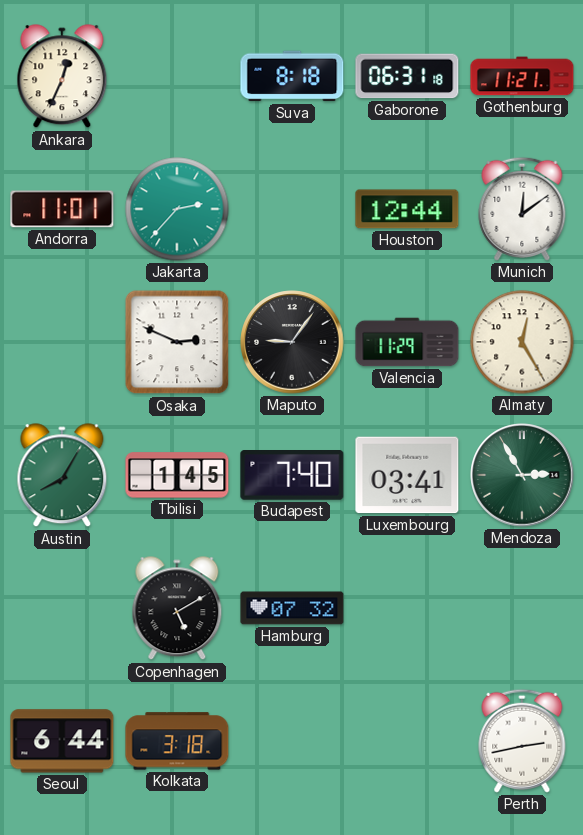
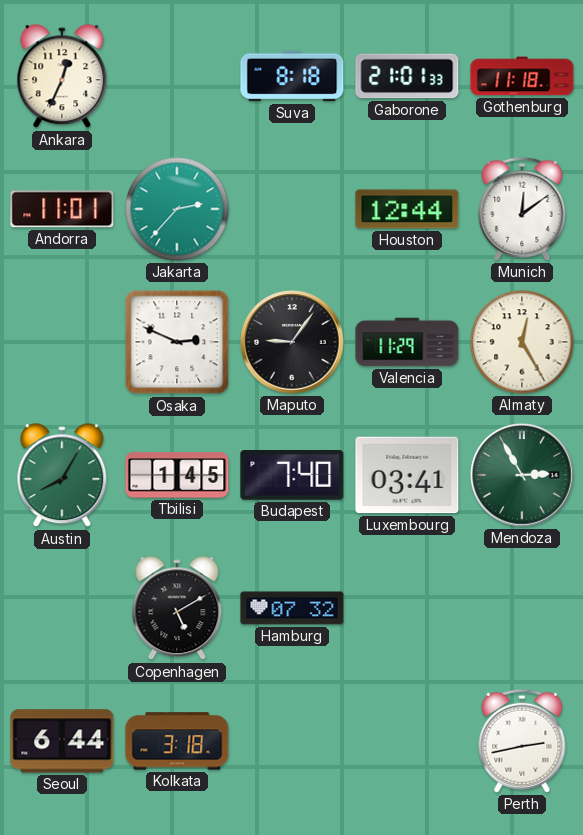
Gaborone: 06:31 -> 21:01 (407, 76)
Gothenburg: 11:21 -> 11:18 (522, 76)
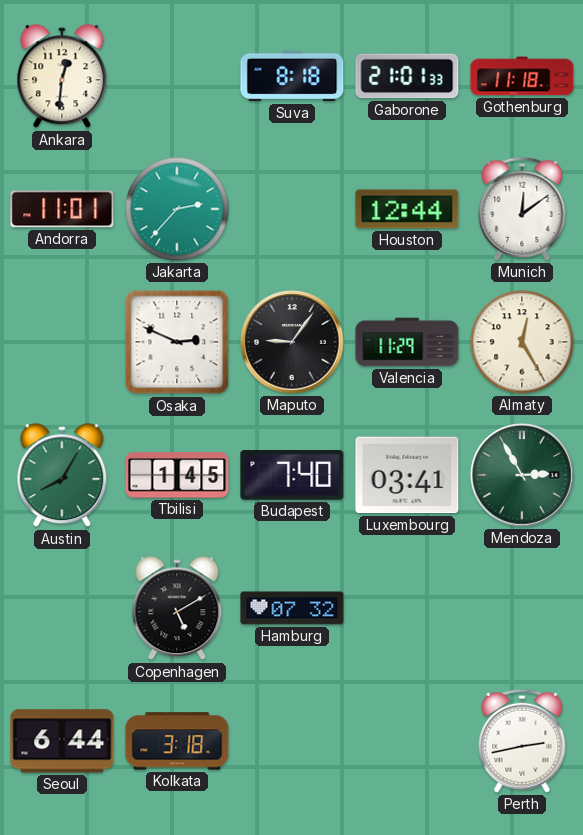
Ankara: 12:34 -> 12:31 (62, 77)
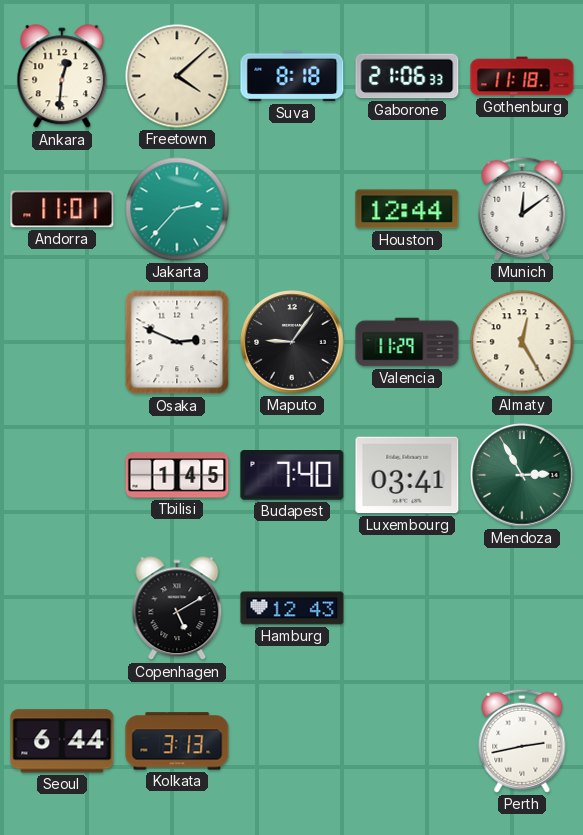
Freetown: none -> 4:08 (177, 76)
Gaborone: 21:01 -> 21:06 (407, 76)
Austin: 8:05 -> none (62, 476)
Hamburg: 07:32 -> 12:43 (292, 608)
Kolkata: 3:18 -> 3:13 (177, 741)
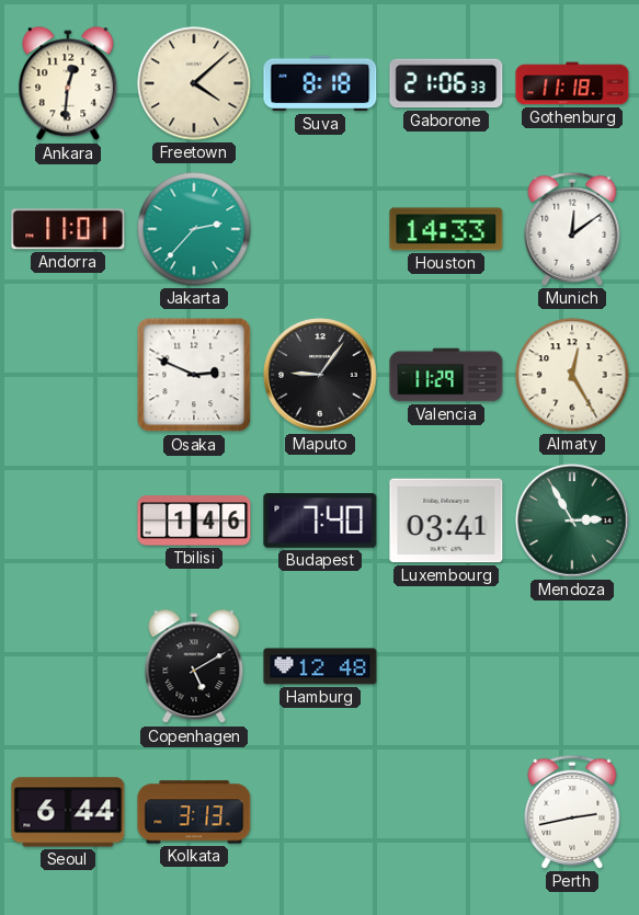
Houston: 12:44 -> 14:33 (446, 229)
Tbilisi: 1:45 -> 1:46 (194, 521)
Hamburg: 12:43 -> 12:48 (320, 666)
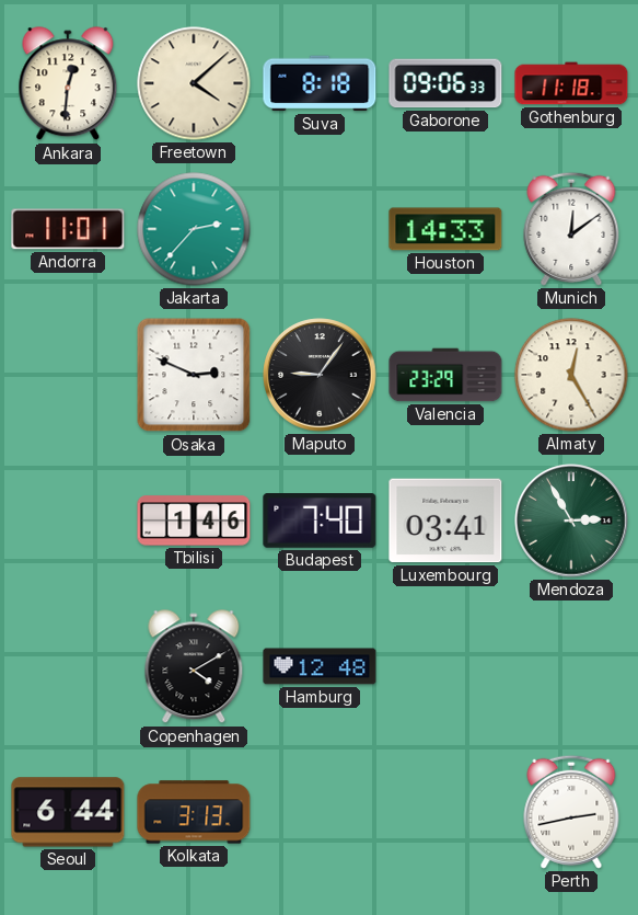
Gaborone: 21:06 -> 09:06 (445, 83)
Valencia: 11:29 -> 23:29 (445, 375)
Copenhagen: 5:10 -> 4:10 (194, 667)
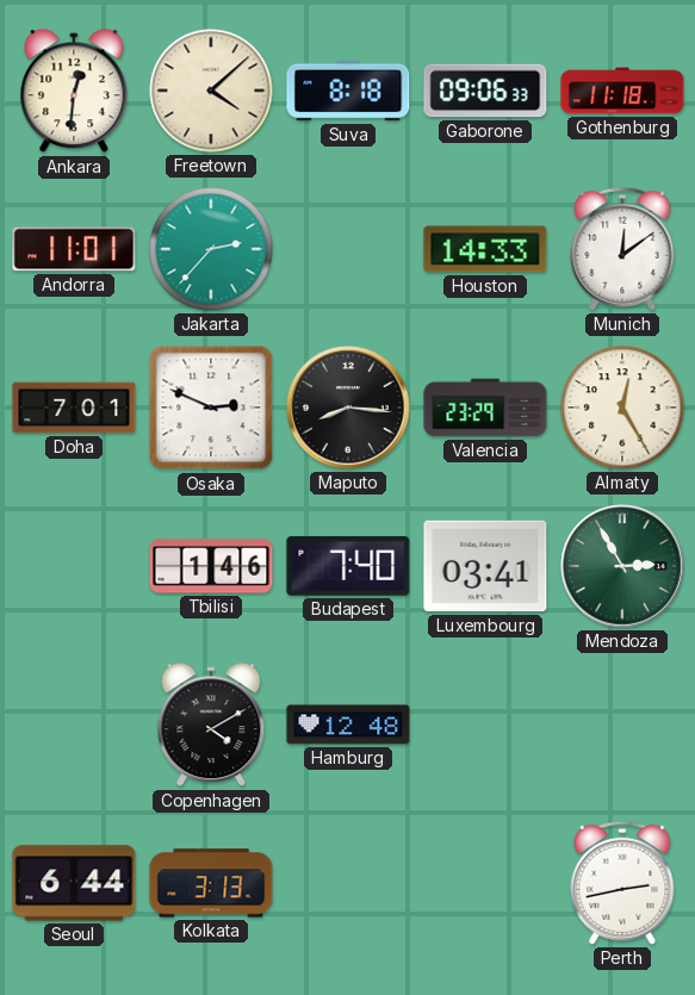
Doha: none -> 7:01 (74, 408)
Maputo: 9:06 -> 8:16 (348, 408)
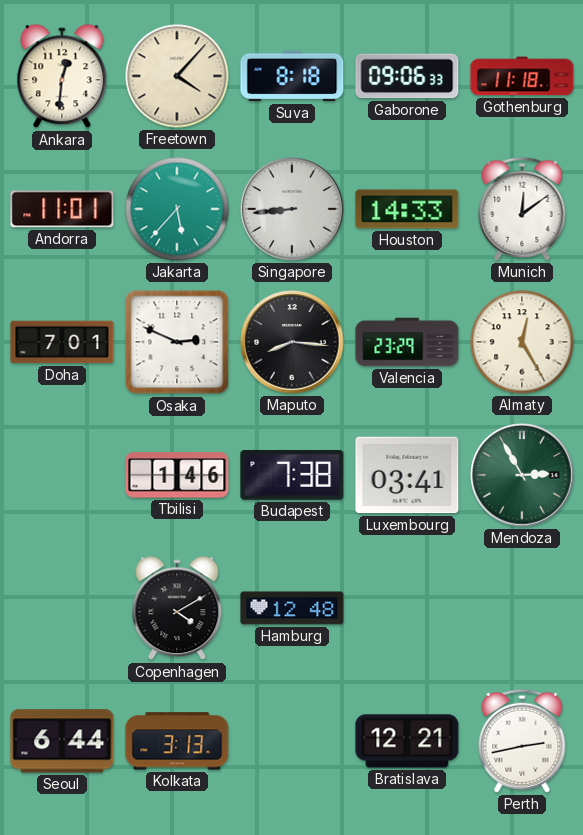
Freetown: 4:08 -> 4:07 (177, 76)
Jakarta: 2:37 -> 5:37 (177, 209)
Singapore: none -> 8:44 (292, 209)
Budapest: 7:40 -> 7:38 (292, 476)
Bratislava: none -> 12:21 (407, 741)
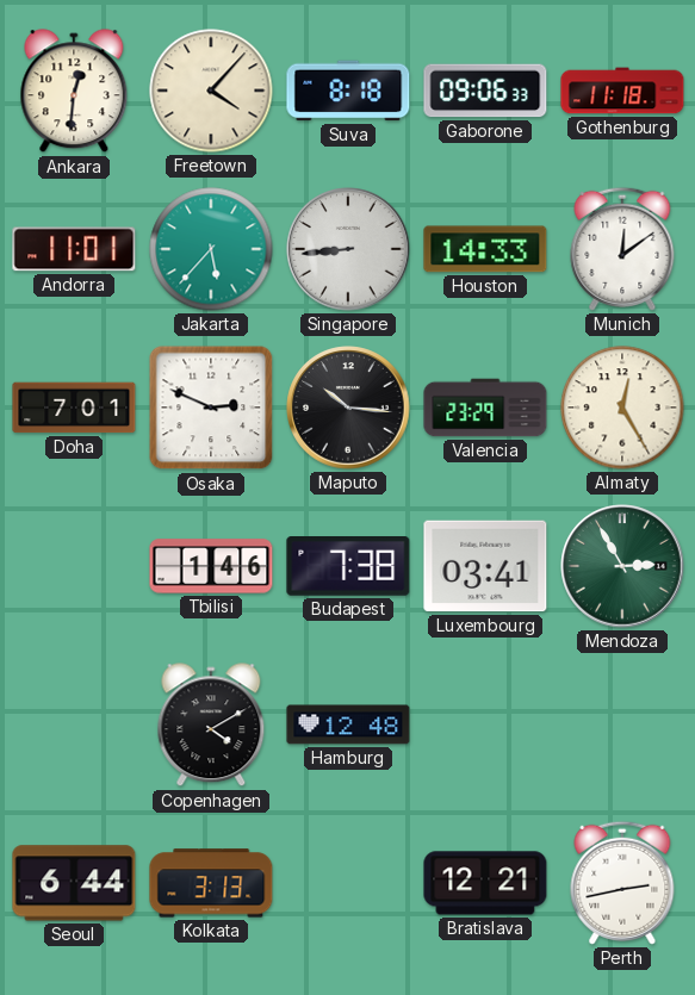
Maputo: 8:16 -> 10:16 (348, 408)
